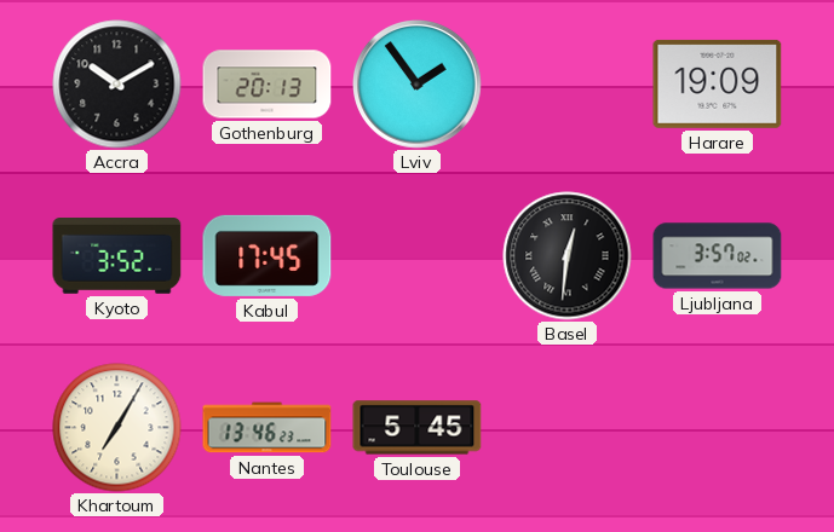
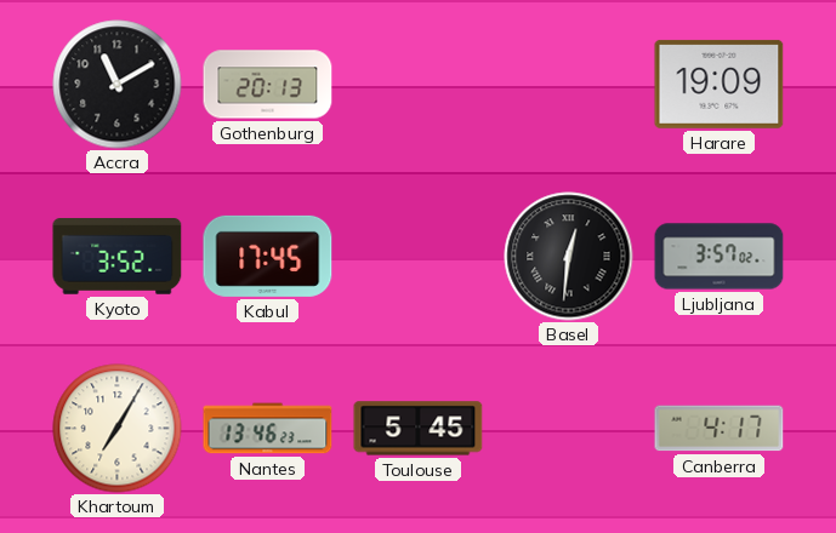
Accra: 10:10 -> 11:10 (118, 85)
Lviv: 1:54 -> none (418, 85)
Canberra: none -> 4:17 (720, 429)
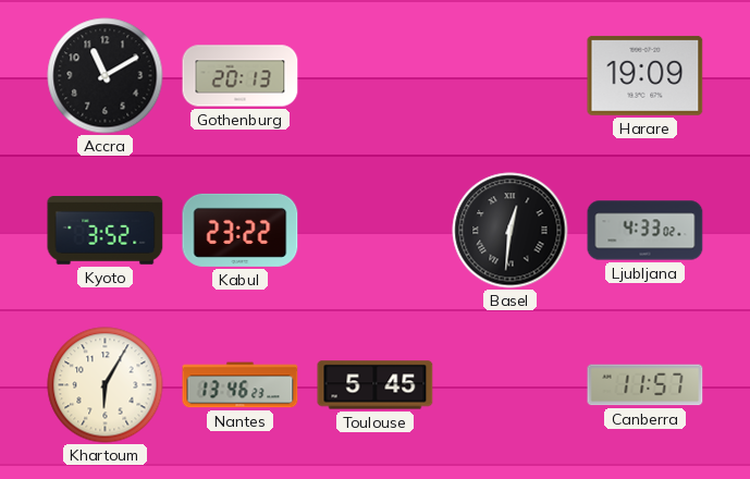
Kabul: 17:45 -> 23:22 (241, 230)
Ljubljana: 3:57 -> 4:33 (646, 231)
Khartoum: 7:05 -> 6:05 (106, 385)
Canberra: 4:17 -> 11:57 (646, 385)
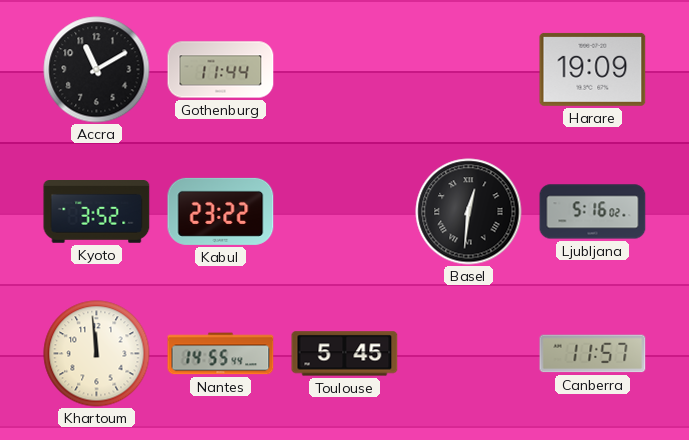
Gothenburg: 20:13 -> 11:44 (221, 70)
Ljubljana: 4:33 -> 5:16 (593, 212)
Khartoum: 6:05 -> 11:59 (97, 354)
Nantes: 13:46 -> 14:55 (221, 354)
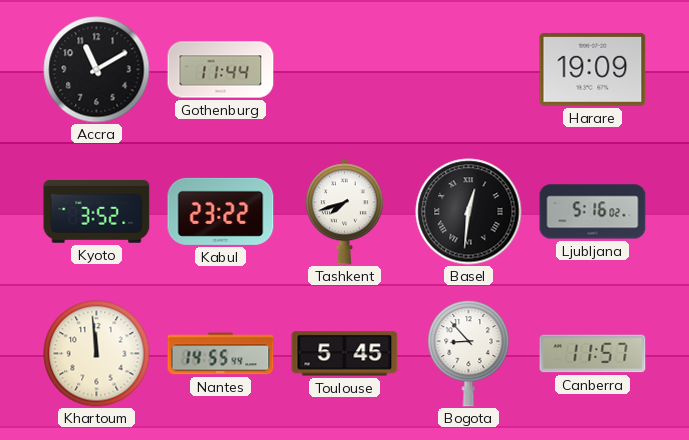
Tashkent: none -> 7:42 (344, 212)
Bogota: none -> 8:53 (469, 353)
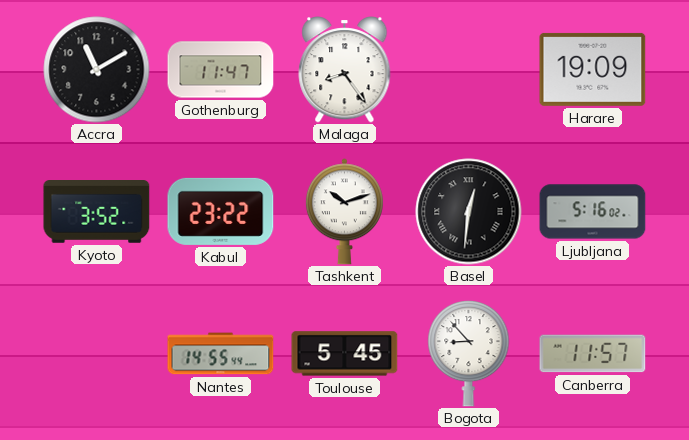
Gothenburg: 11:44 -> 11:47 (221, 70)
Malaga: none -> 8:24 (345, 70)
Tashkent: 7:42 -> 10:12 (344, 212)
Khartoum: 11:59 -> none (97, 354)
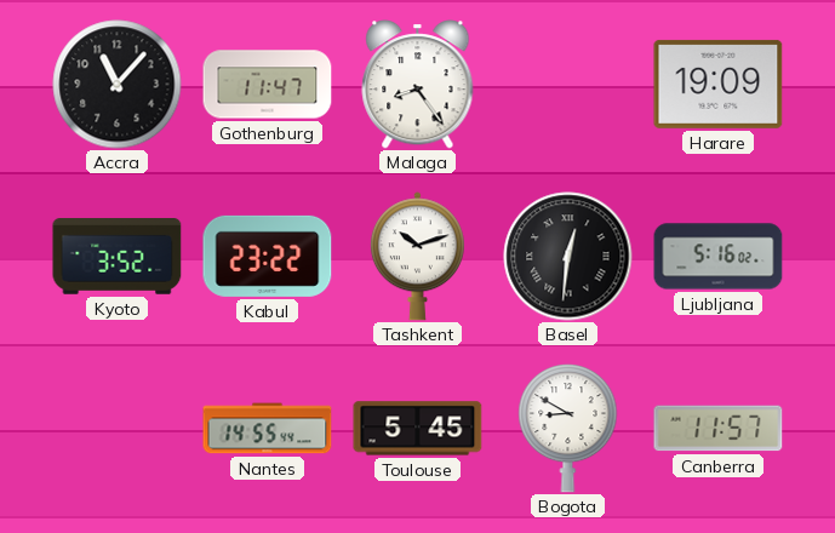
Accra: 11:10 -> 11:07 (118, 85)
Bogota: 8:53 -> 8:50 (568, 428)
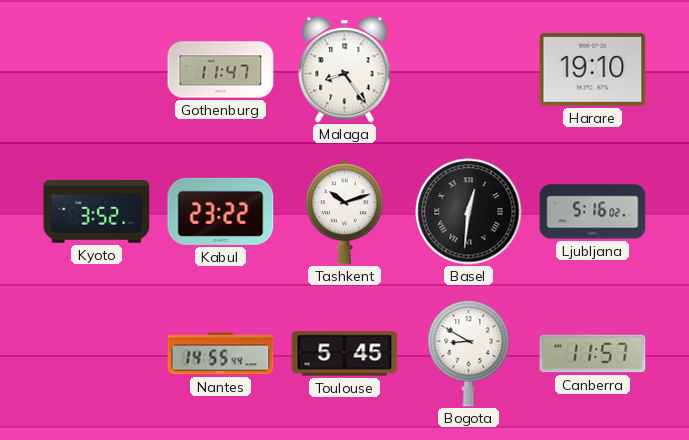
Accra: 11:07 -> none (118, 85)
Harare: 19:09 -> 19:10 (593, 69)
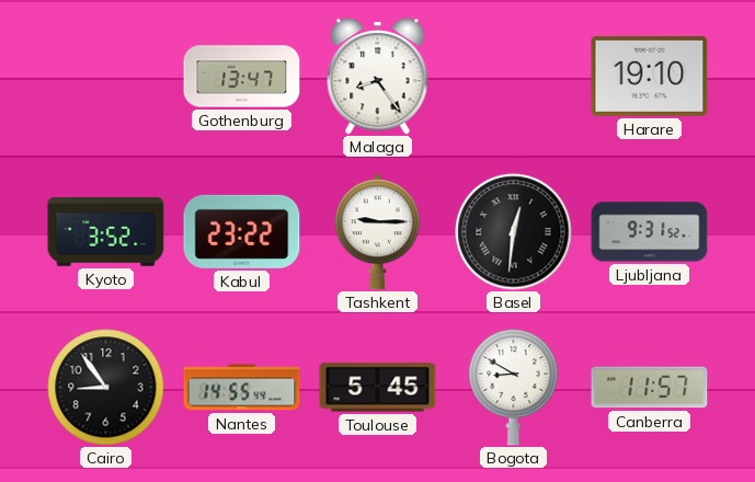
Gothenburg: 11:47 -> 13:47 (242, 77)
Tashkent: 10:12 -> 9:15 (377, 232)
Ljubljana: 5:16 -> 9:31 (650, 232)
Cairo: none -> 8:54 (106, 388)
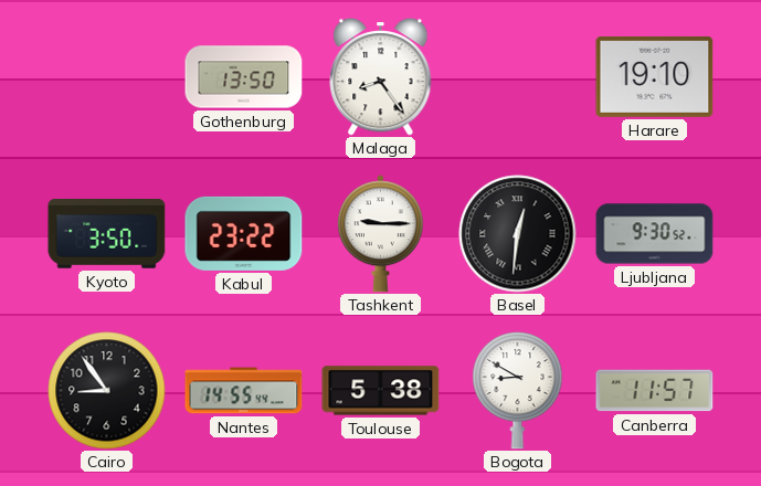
Gothenburg: 13:47 -> 13:50 (244, 77)
Kyoto: 3:52 -> 3:50 (107, 234)
Ljubljana: 9:31 -> 9:30 (655, 234)
Toulouse: 5:45 -> 5:38 (381, 391)
